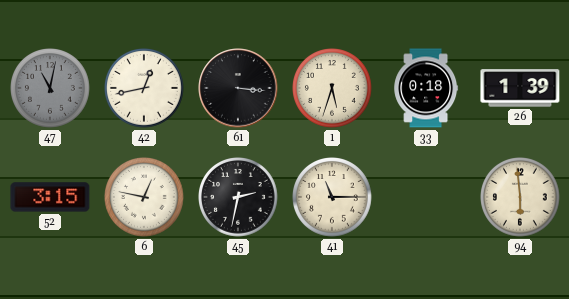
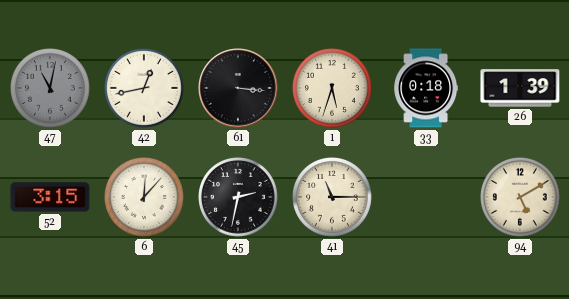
6: 12:47 -> 12:07 (145, 198)
94: 5:59 -> 5:10 (521, 198)
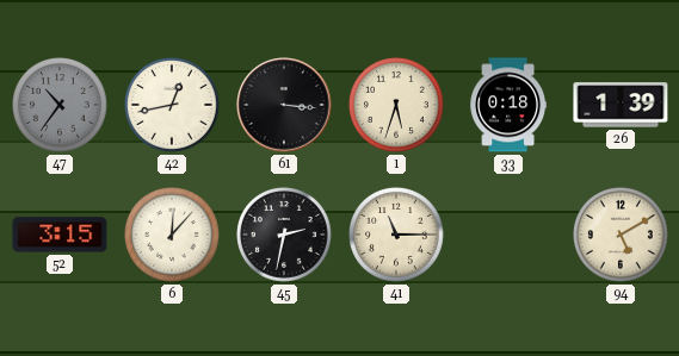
47: 11:02 -> 10:36 (61, 106)
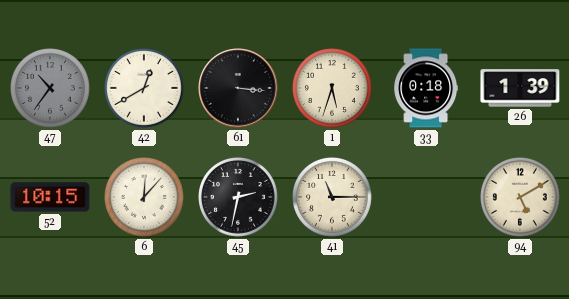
42: 12:43 -> 12:40 (145, 89)
52: 3:15 -> 10:15 (50, 197)
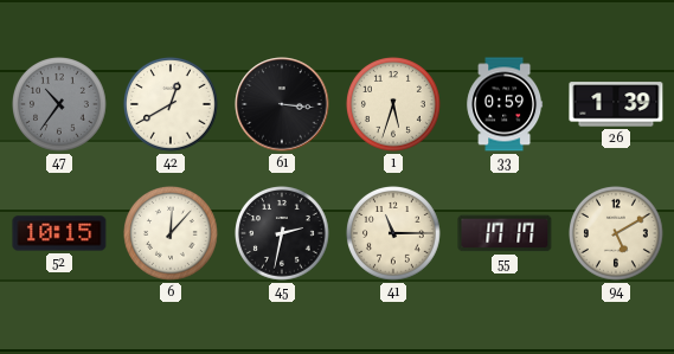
33: 0:18 -> 0:59 (505, 104)
55: none -> 17:17 (505, 233)
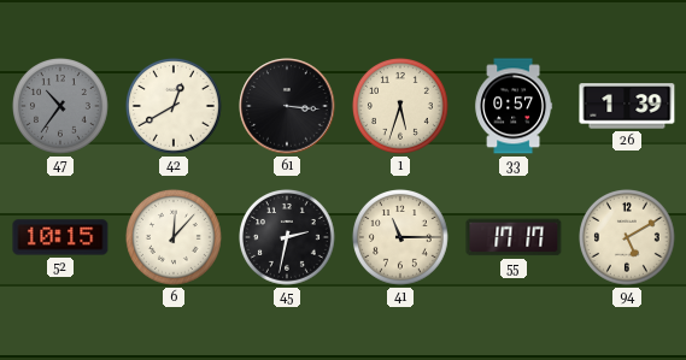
33: 0:59 -> 0:57 (514, 106)
